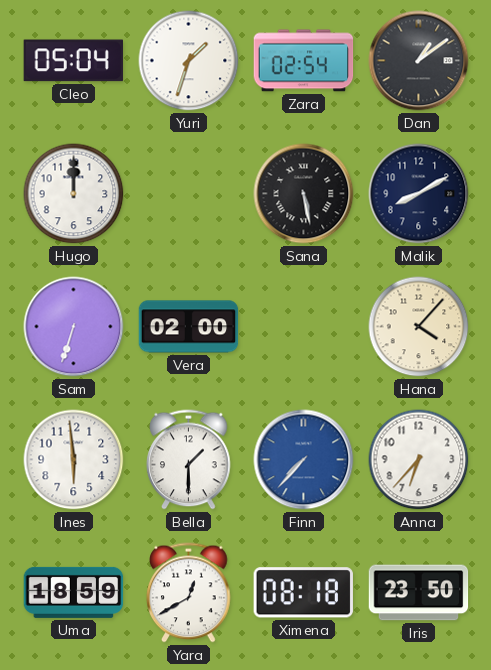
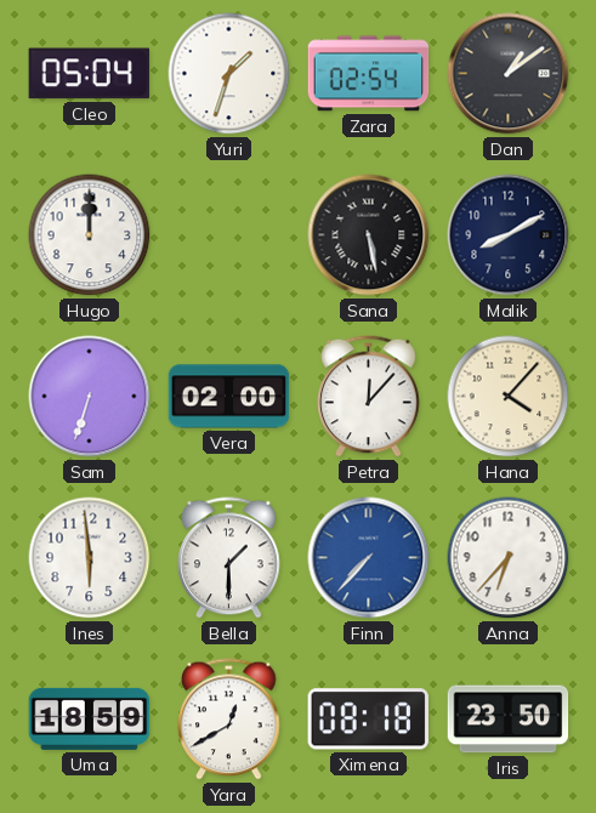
Petra: none -> 12:07 (369, 397)
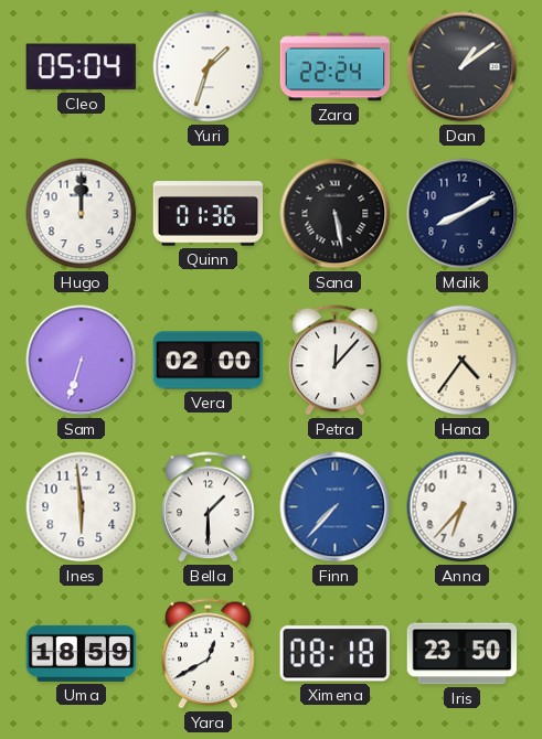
Zara: 02:54 -> 22:24 (336, 67)
Quinn: none -> 01:36 (209, 214)
Hana: 4:07 -> 4:36 (463, 361)
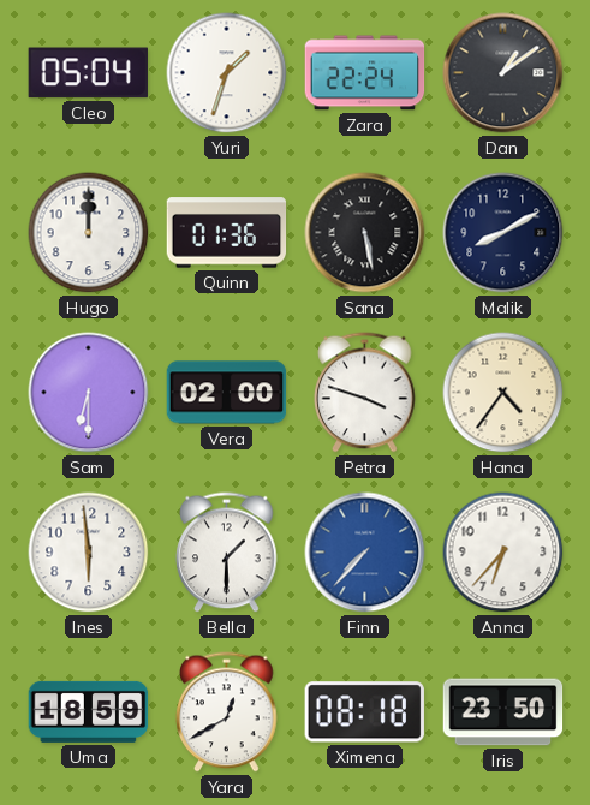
Sam: 6:33 -> 6:30 (89, 393)
Petra: 12:07 -> 3:48 (365, 393)
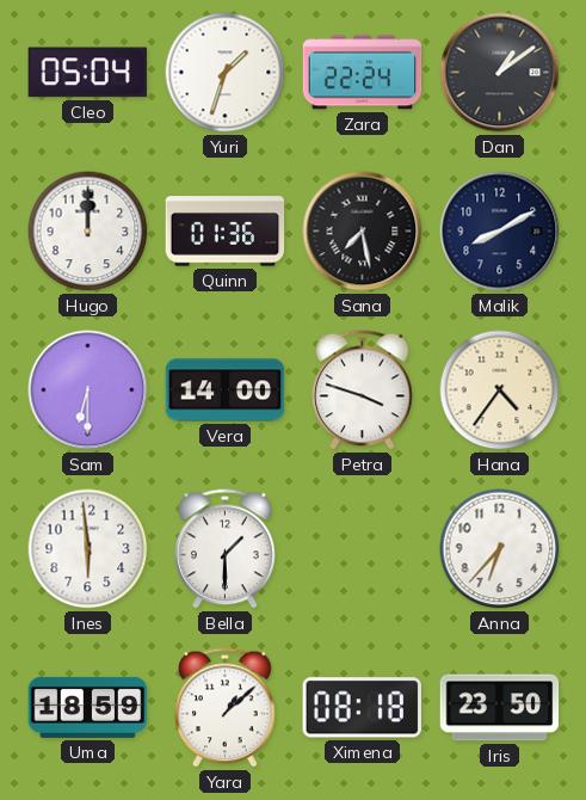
Sana: 5:28 -> 7:28 (363, 232)
Vera: 02:00 -> 14:00 (226, 390)
Finn: 7:37 -> none (365, 553)
Yara: 12:40 -> 1:08 (226, 708)
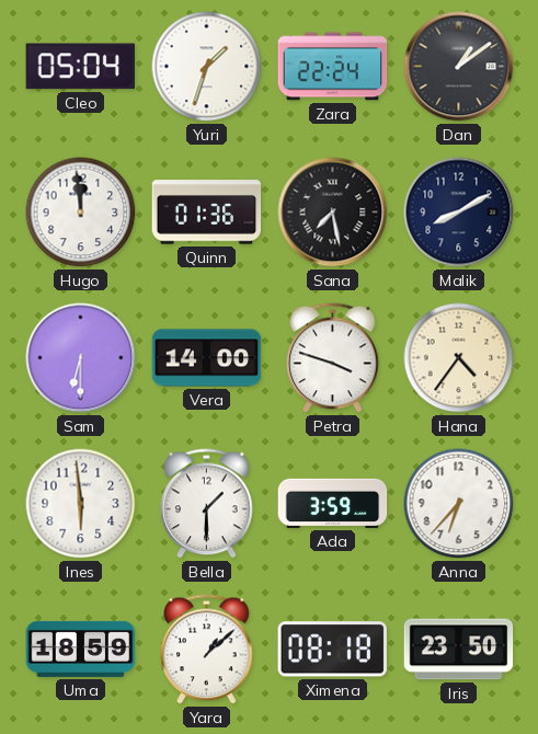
Hugo: 12:00 -> 11:59 (81, 213)
Ada: none -> 3:59 (333, 503)
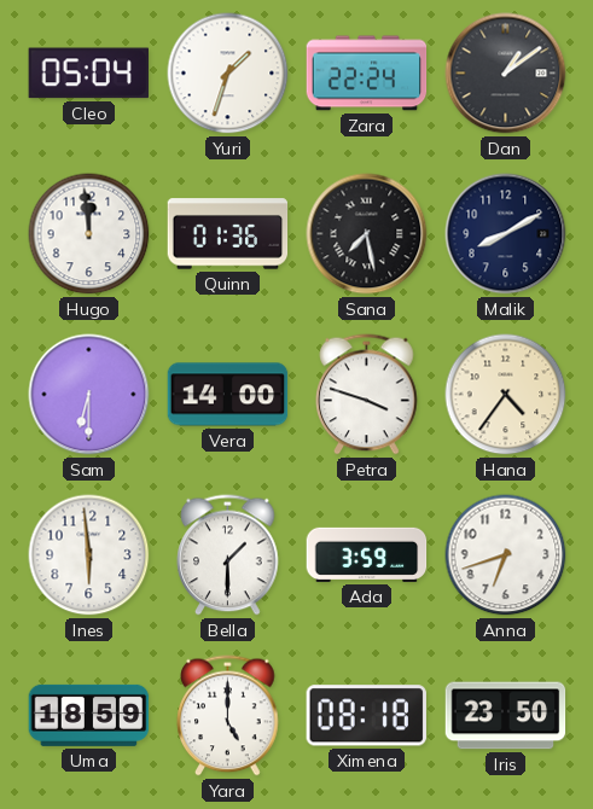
Anna: 6:37 -> 6:42 (506, 555)
Yara: 1:08 -> 5:00 (228, 716)
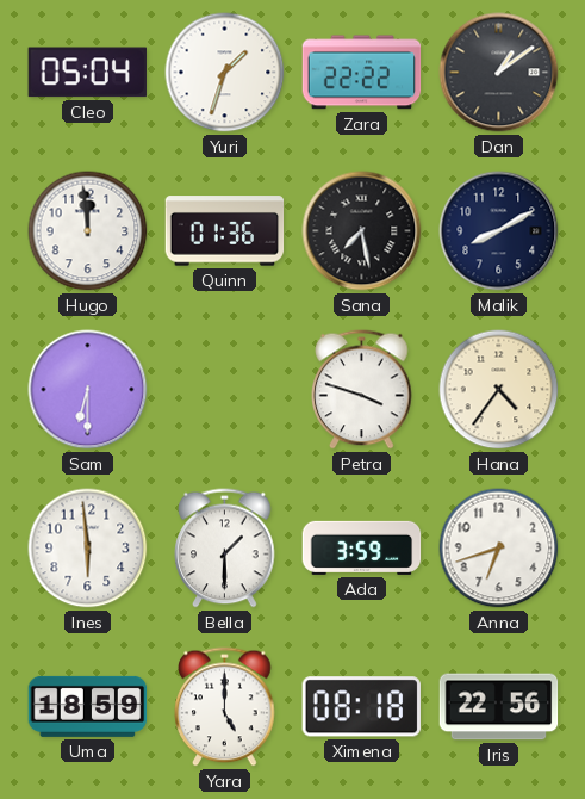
Zara: 22:24 -> 22:22 (362, 73)
Vera: 14:00 -> none (228, 395)
Iris: 23:50 -> 22:56 (499, 707)
